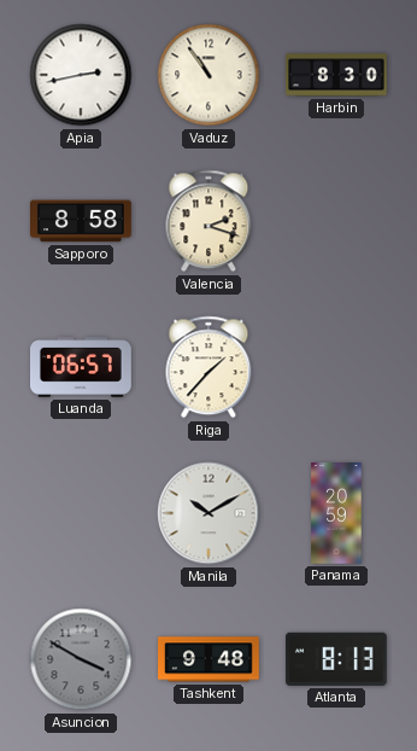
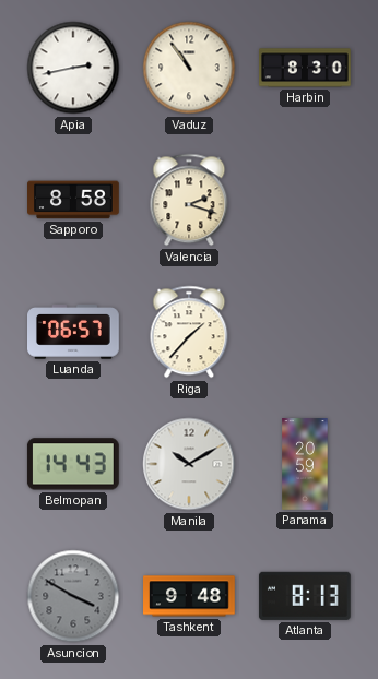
Belmopan: none -> 14:43 (73, 464)
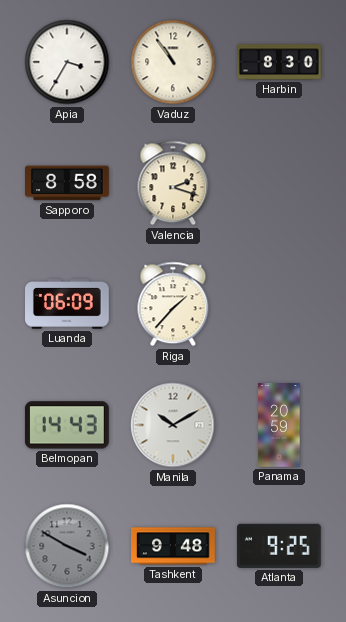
Apia: 2:43 -> 3:35 (67, 62)
Luanda: 06:57 -> 06:09 (68, 304)
Atlanta: 8:13 -> 9:25 (279, 546)
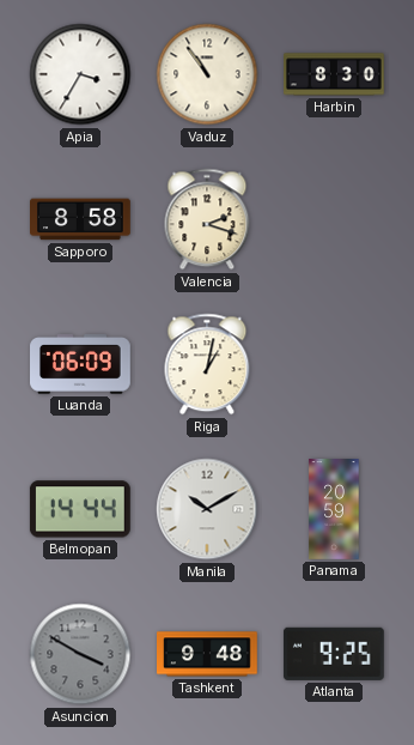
Riga: 1:37 -> 1:02 (207, 364)
Belmopan: 14:43 -> 14:44 (80, 509)
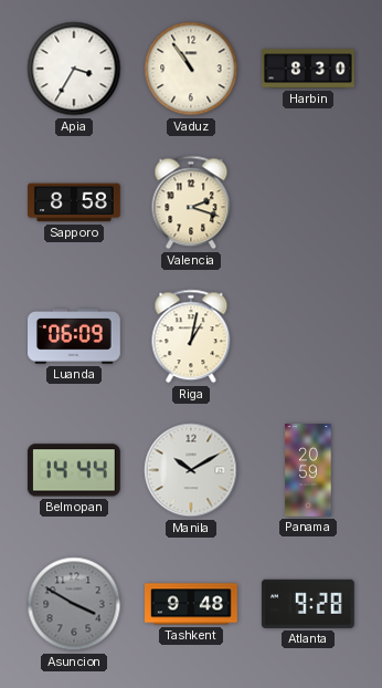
Atlanta: 9:25 -> 9:28 (308, 604)
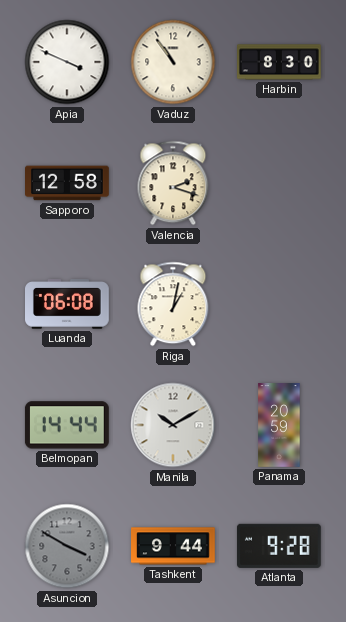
Apia: 3:35 -> 3:49 (67, 62)
Sapporo: 8:58 -> 12:58 (68, 183)
Luanda: 06:09 -> 06:08 (68, 304)
Tashkent: 9:48 -> 9:44 (174, 546)
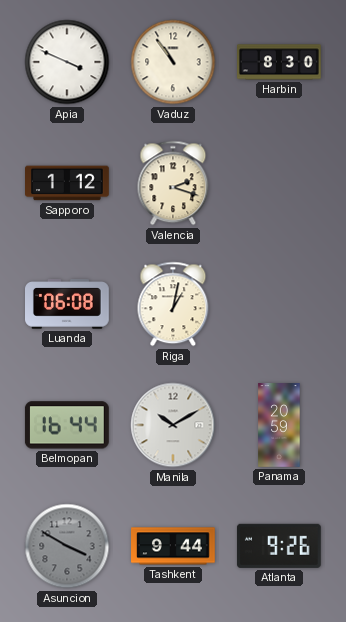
Sapporo: 12:58 -> 1:12 (68, 183)
Belmopan: 14:44 -> 16:44 (67, 425)
Atlanta: 9:28 -> 9:26 (279, 546)
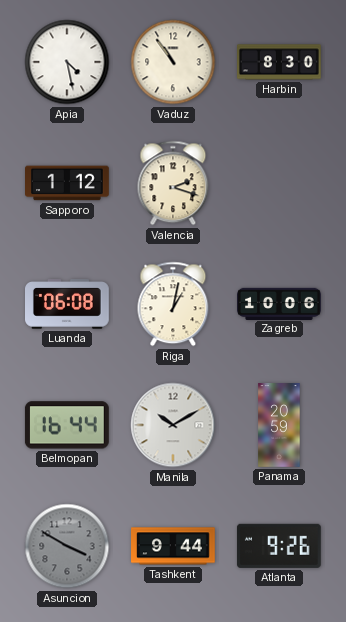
Apia: 3:49 -> 4:28 (67, 62)
Zagreb: none -> 10:06 (279, 303)
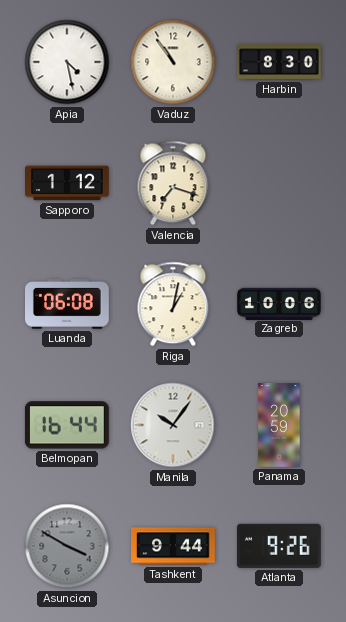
Valencia: 2:18 -> 7:18 (173, 183)
Manila: 10:10 -> 10:06 (173, 425)
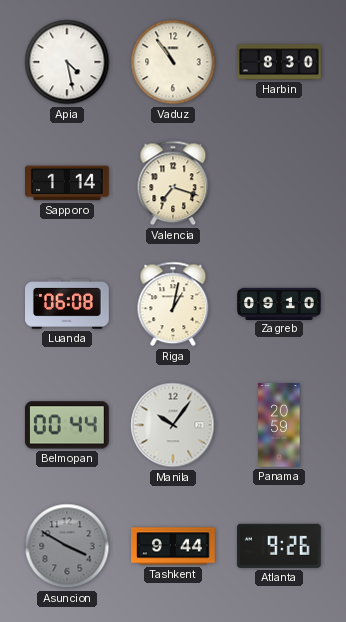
Sapporo: 1:12 -> 1:14 (68, 183)
Zagreb: 10:06 -> 09:10 (279, 303)
Belmopan: 16:44 -> 00:44 (67, 425)
